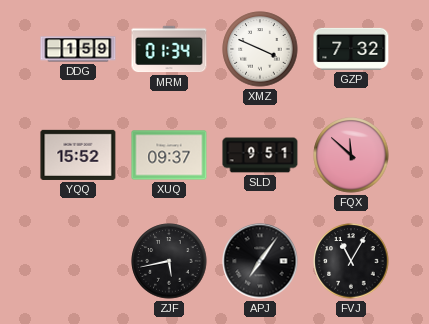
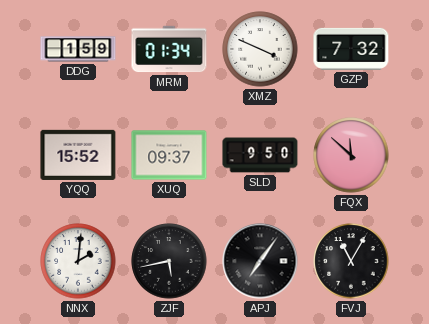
SLD: 9:51 -> 9:50 (260, 155)
NNX: none -> 2:01 (78, 261)
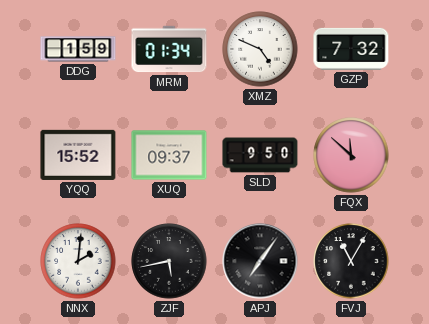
XMZ: 3:49 -> 4:49 (260, 49)
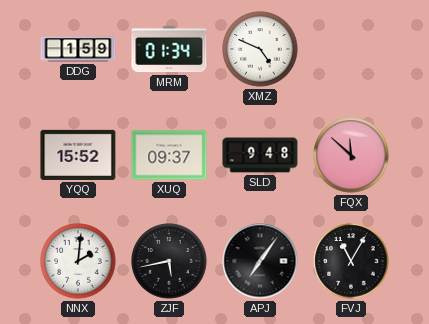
GZP: 7:32 -> none (351, 49)
SLD: 9:50 -> 9:48 (260, 155)
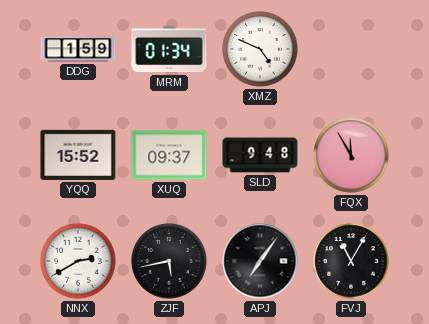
FQX: 11:52 -> 11:55 (351, 155)
NNX: 2:01 -> 2:40 (78, 261)
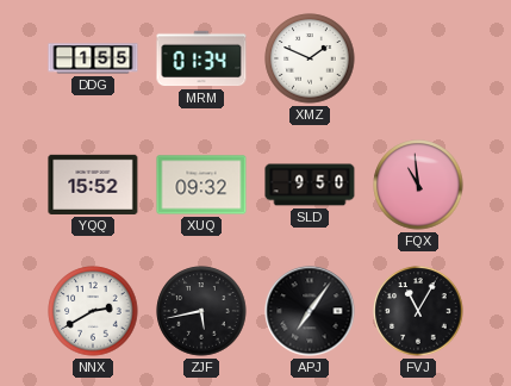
DDG: 1:59 -> 1:55 (93, 58)
XMZ: 4:49 -> 1:49 (310, 58)
XUQ: 09:37 -> 09:32 (201, 185)
SLD: 9:48 -> 9:50 (310, 185)
FQX: 11:55 -> 10:59 (418, 185)
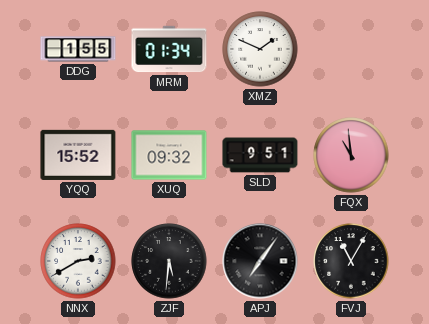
SLD: 9:50 -> 9:51 (260, 155)
ZJF: 5:43 -> 5:31 (169, 261)
